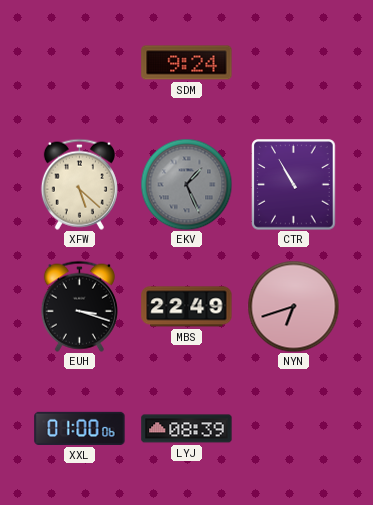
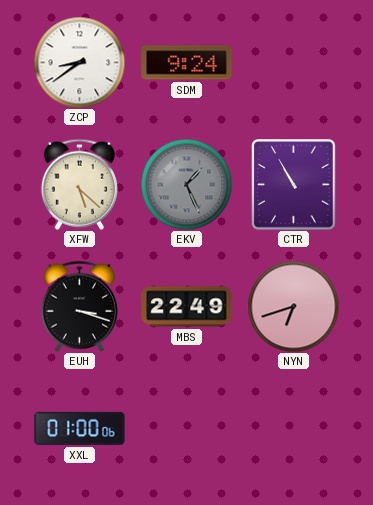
ZCP: none -> 8:39 (79, 62)
LYJ: 08:39 -> none (187, 429)
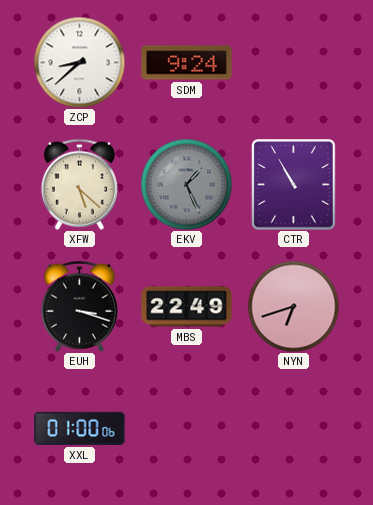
ZCP: 8:39 -> 8:38 (79, 62)
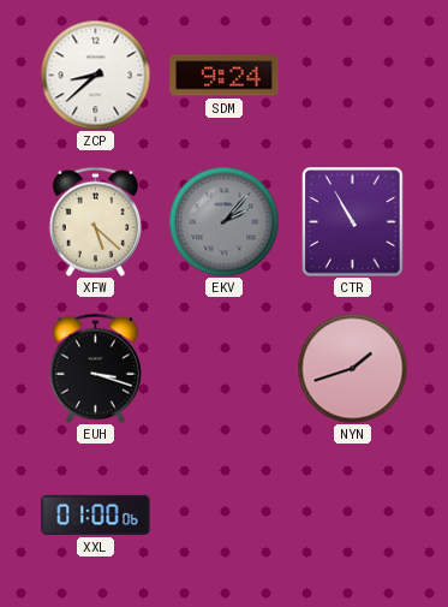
EKV: 1:26 -> 2:07 (223, 221)
MBS: 22:49 -> none (187, 307)
NYN: 6:42 -> 1:42 (352, 368)
